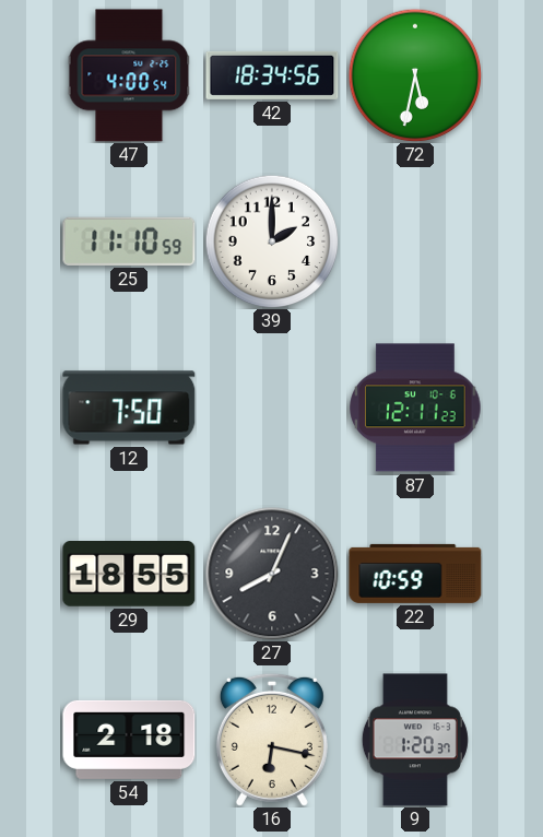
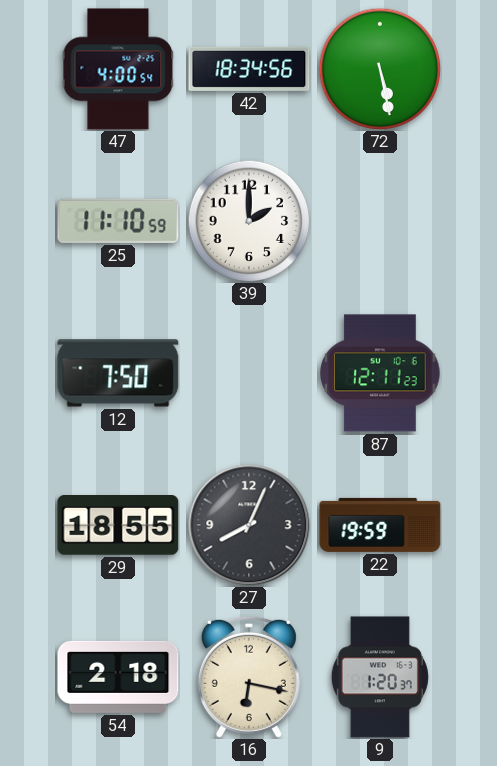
72: 5:32 -> 5:28 (380, 69)
22: 10:59 -> 19:59 (380, 525)
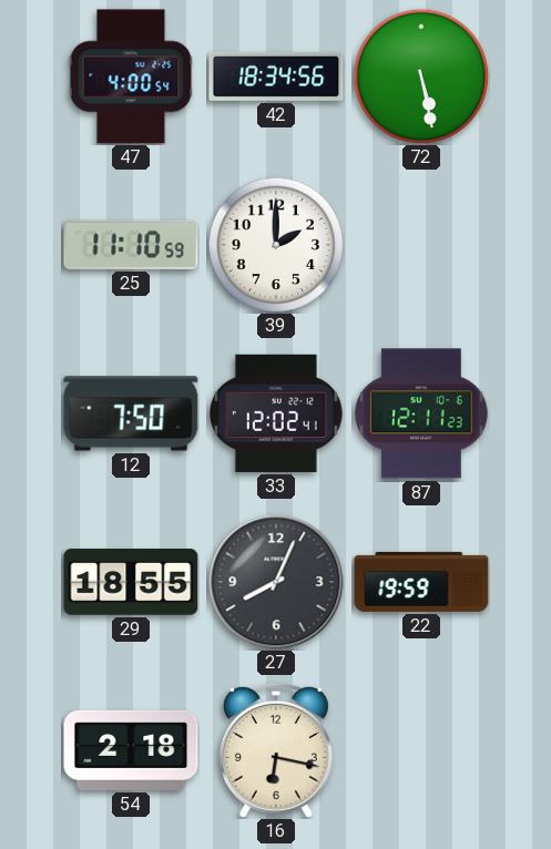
33: none -> 12:02 (276, 413)
9: 1:20 -> none (380, 677)
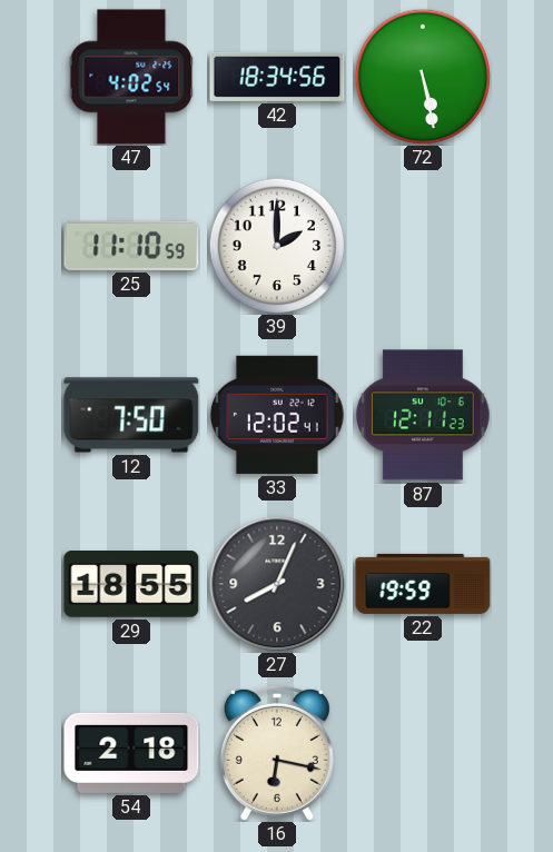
47: 4:00 -> 4:02 (131, 77)
